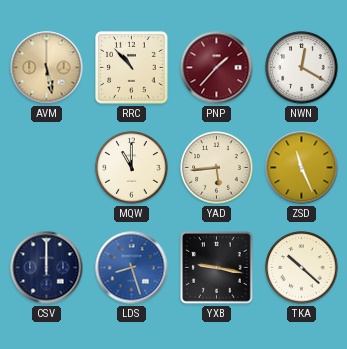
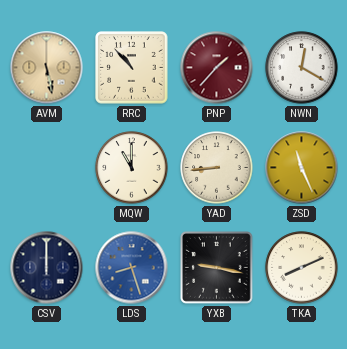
YAD: 5:44 -> 8:44 (217, 168)
TKA: 10:22 -> 8:11 (302, 268)
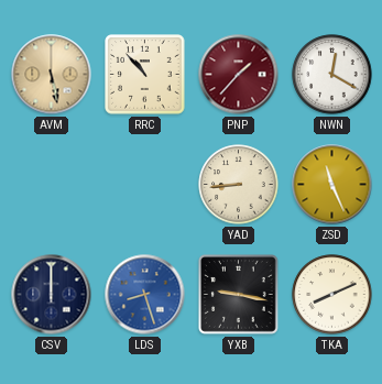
MQW: 11:00 -> none (132, 168)
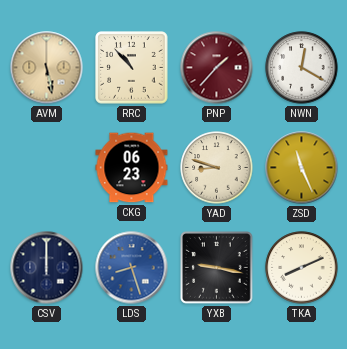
CKG: none -> 06:23 (132, 168)
YAD: 8:44 -> 8:48 (217, 168)
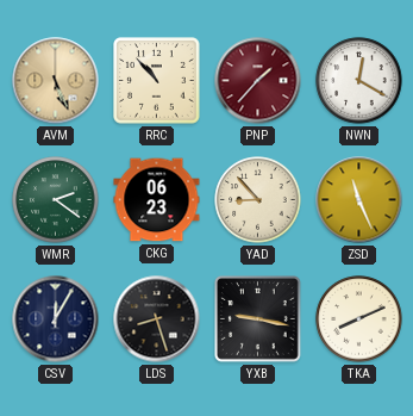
AVM: 5:28 -> 5:26 (56, 81)
WMR: none -> 2:21 (56, 200)
YAD: 8:48 -> 8:53 (258, 200)
CSV: 12:00 -> 12:05 (56, 319)
LDS dial: blue -> black (157, 319)
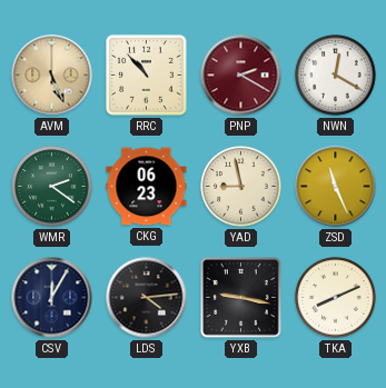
PNP: 1:37 -> 2:20 (241, 76)
YAD: 8:53 -> 8:58 (241, 187)
LDS: 8:27 -> 4:14 (147, 298)
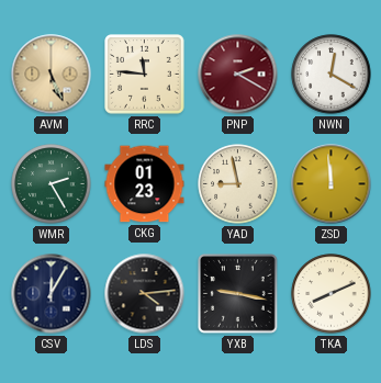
RRC: 10:53 -> 11:46 (145, 75)
WMR: 2:21 -> 2:25 (52, 184)
CKG: 06:23 -> 01:23 (145, 184)
ZSD: 11:26 -> 11:59 (332, 184)
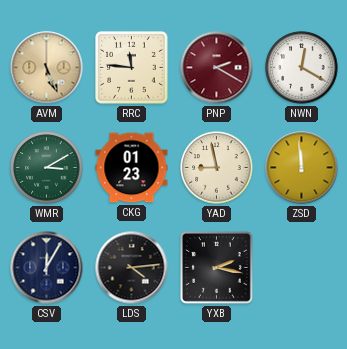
WMR: 2:25 -> 3:10 (47, 168)
YXB: 9:17 -> 2:17 (217, 268)
TKA: 8:11 -> none (332, 294)
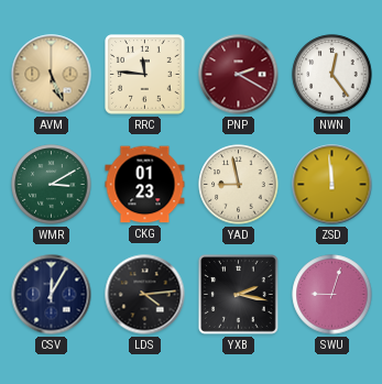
NWN: 12:20 -> 12:24 (332, 75)
SWU: none -> 9:03 (332, 295)
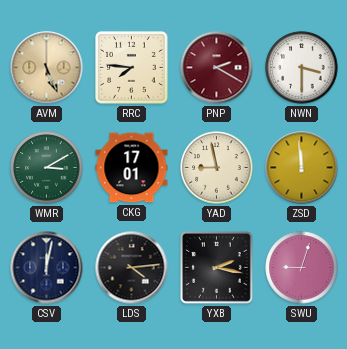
RRC: 11:46 -> 7:46 (132, 68)
NWN: 12:24 -> 3:30 (302, 68)
CKG: 01:23 -> 17:01 (132, 168)
CSV: 12:05 -> 12:02 (47, 268)
